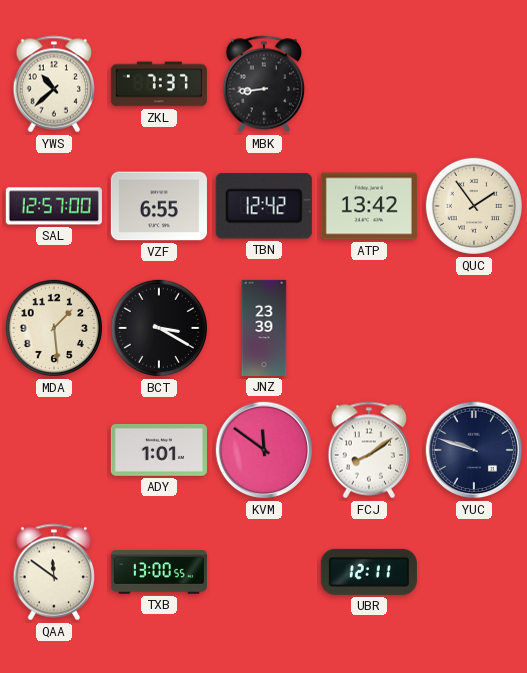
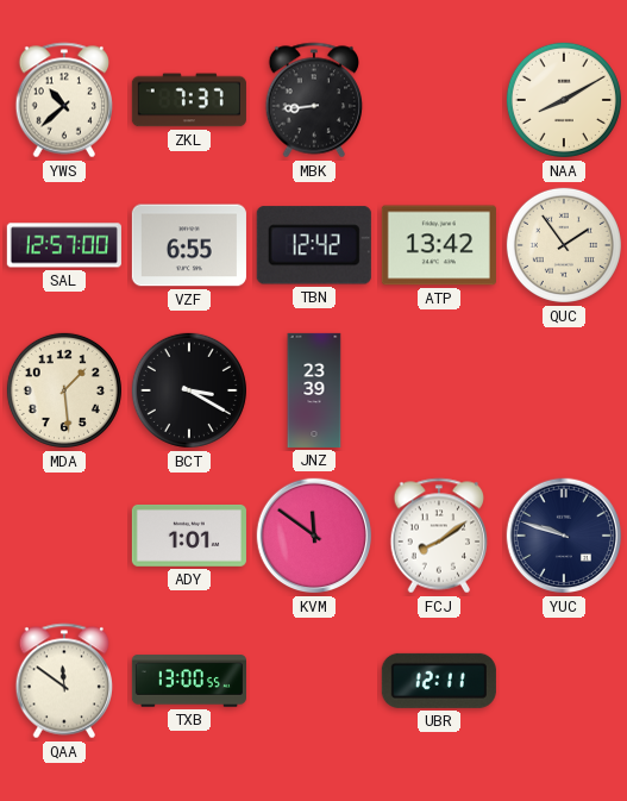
NAA: none -> 8:10 (564, 100)
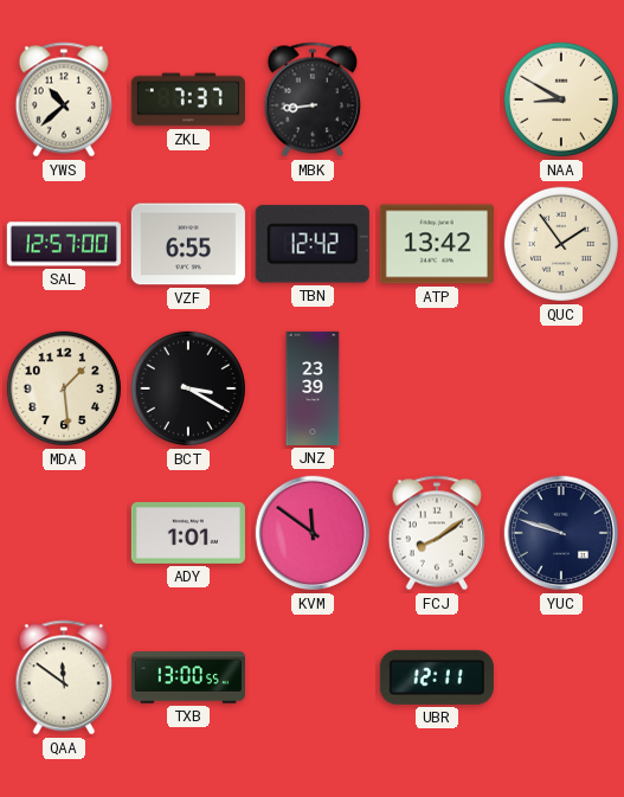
NAA: 8:10 -> 8:50 (561, 99)
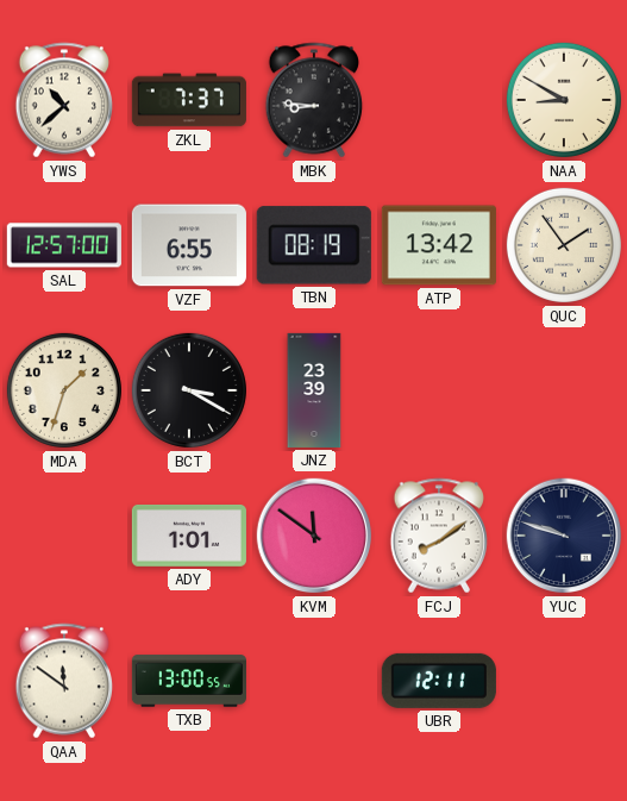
MBK: 8:44 -> 8:46 (314, 100)
TBN: 12:42 -> 08:19 (314, 245)
MDA: 1:29 -> 1:33 (64, 390)
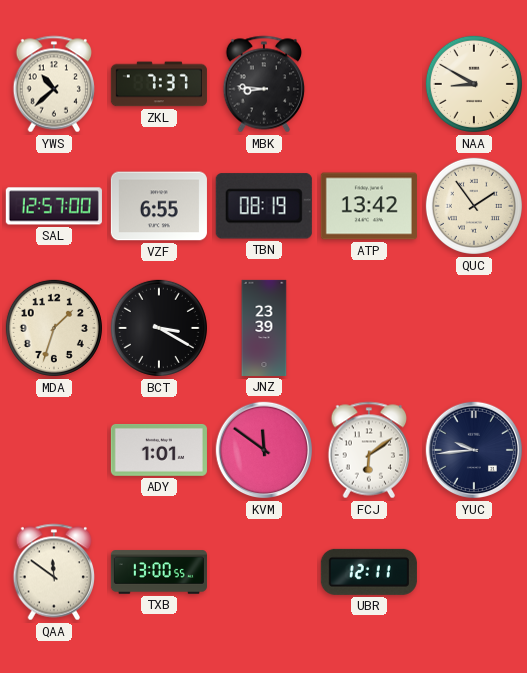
FCJ: 8:09 -> 6:09 (369, 450)
YUC: 9:48 -> 9:44 (473, 450)
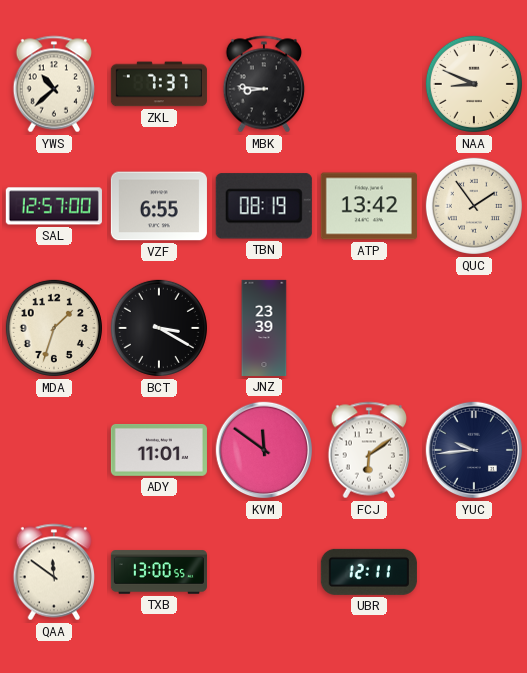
NAA: 8:50 -> 8:49 (474, 84)
ADY: 1:01 -> 11:01 (159, 450)
